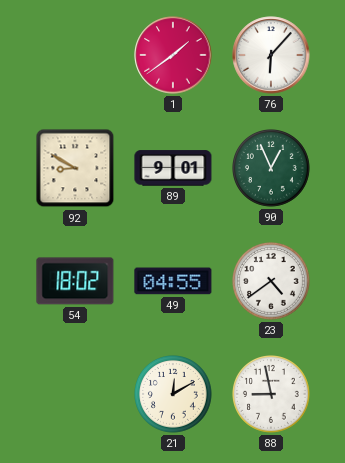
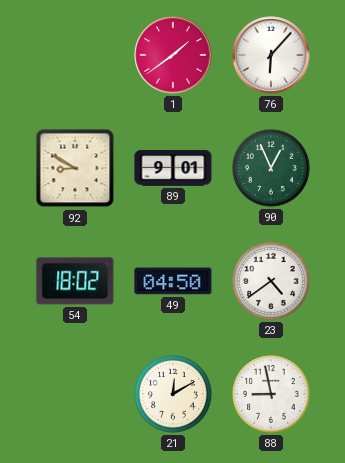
49: 04:55 -> 04:50 (173, 281)
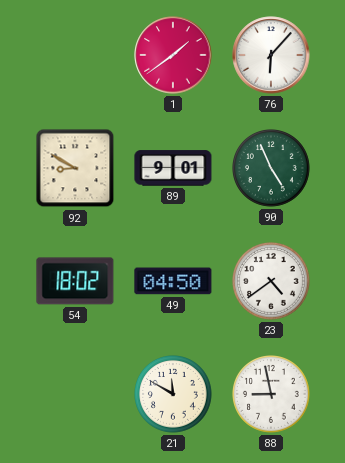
90: 12:56 -> 4:56 (272, 169)
21: 12:10 -> 11:50 (174, 395)
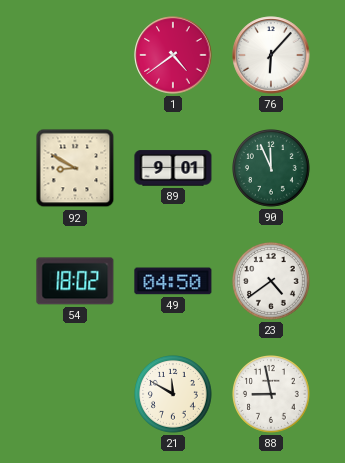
1: 1:39 -> 4:39 (173, 55)
90: 4:56 -> 11:56 (272, 169)
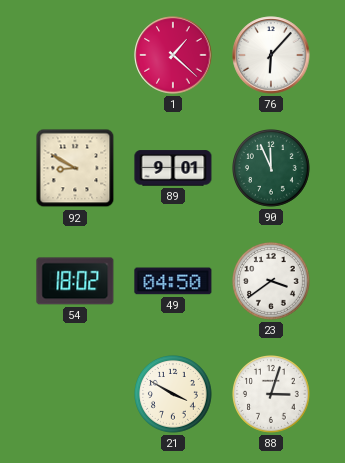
1: 4:39 -> 1:22 (173, 55)
23: 4:39 -> 3:39 (272, 282)
21: 11:50 -> 3:50 (174, 395)
88: 8:58 -> 3:03 (272, 395)
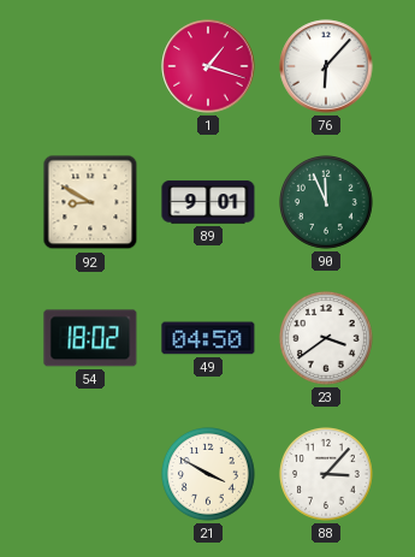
1: 1:22 -> 1:18 (208, 66)
88: 3:03 -> 3:07 (327, 475)
